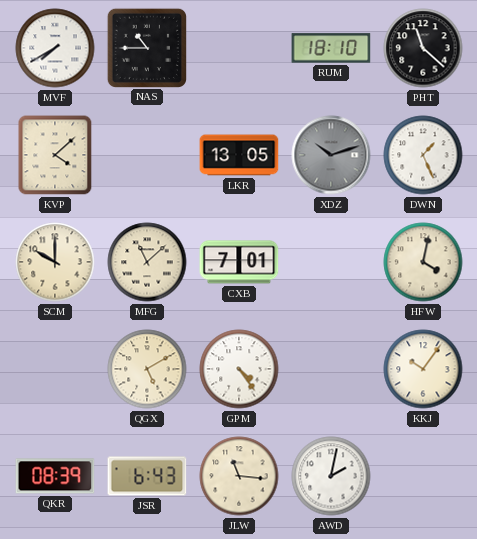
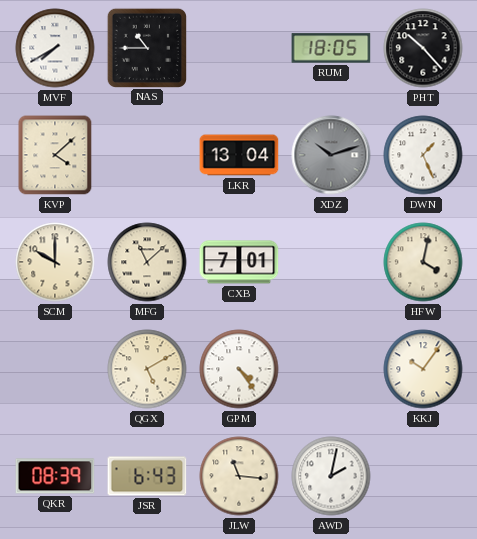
RUM: 18:10 -> 18:05 (331, 48)
PHT: 11:22 -> 10:23 (423, 48)
LKR: 13:05 -> 13:04 (239, 155)
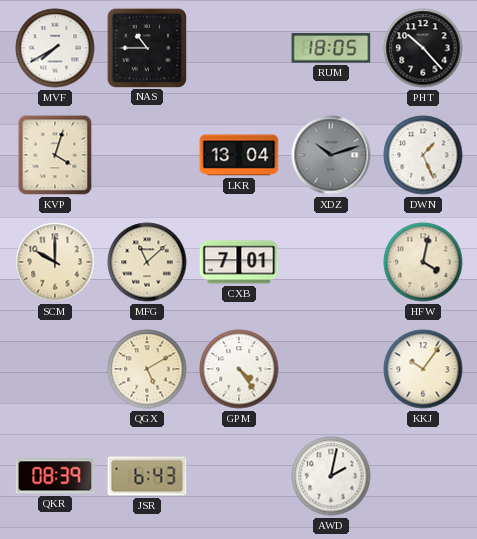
KVP: 4:08 -> 4:03 (55, 155)
JLW: 11:16 -> none (239, 476)
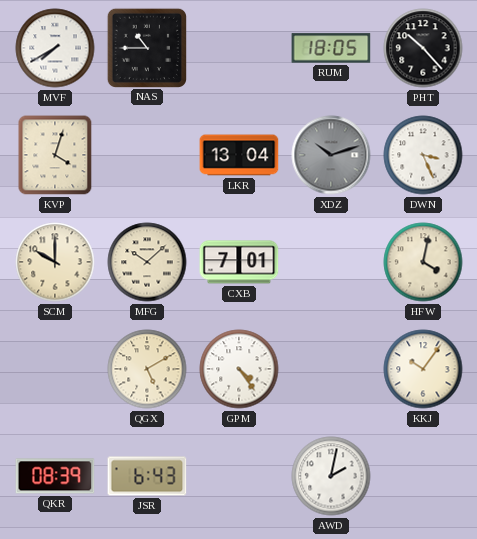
DWN: 1:26 -> 3:26 (423, 155)
MFG: 11:08 -> 10:08 (147, 262)
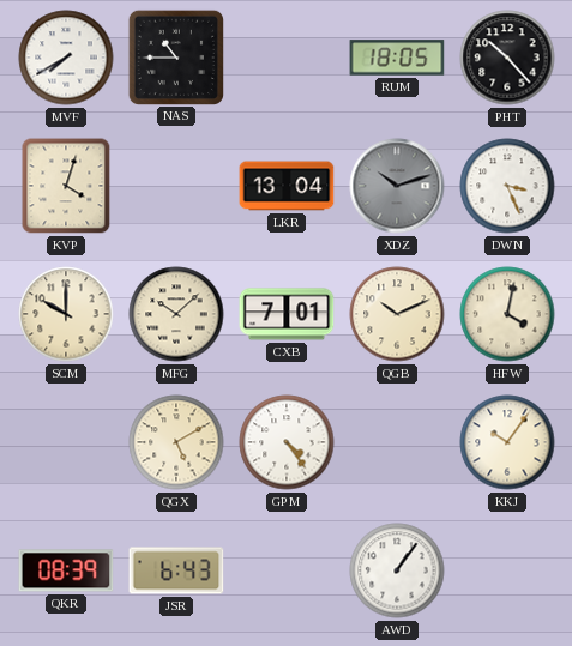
QGB: none -> 10:11 (397, 314)
AWD: 2:02 -> 1:06 (397, 570)
